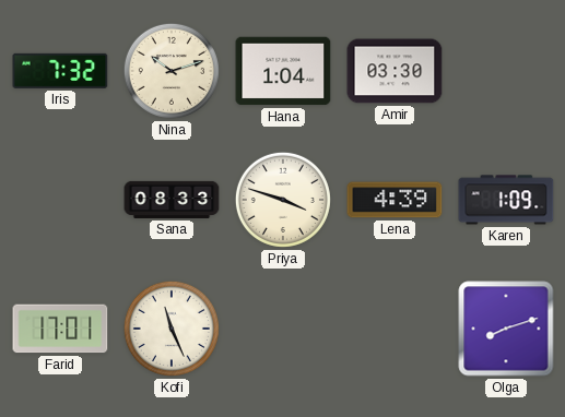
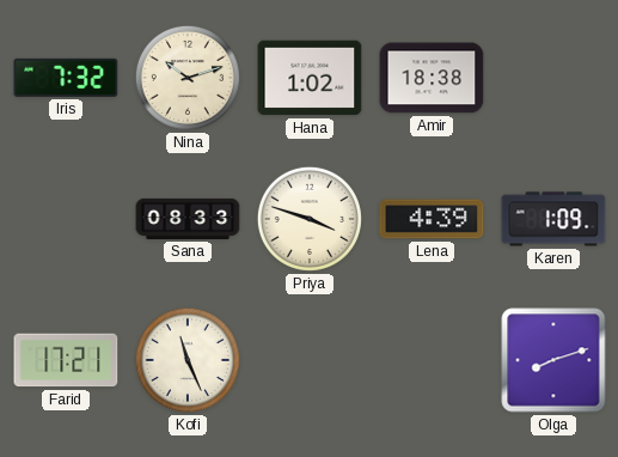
Hana: 1:04 -> 1:02 (310, 78)
Amir: 03:30 -> 18:38 (432, 78)
Farid: 17:01 -> 17:21 (66, 360)
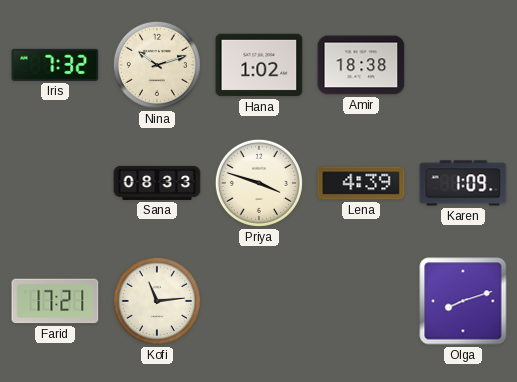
Kofi: 11:26 -> 11:14 (157, 301)
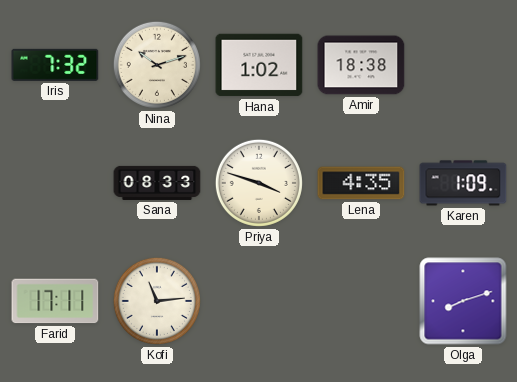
Lena: 4:39 -> 4:35 (361, 183)
Farid: 17:21 -> 17:11 (55, 301)
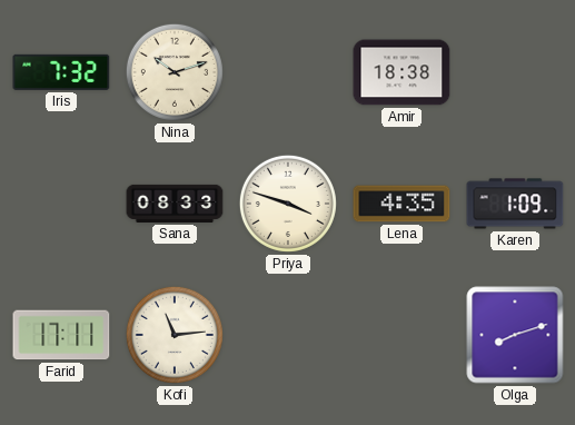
Hana: 1:02 -> none (259, 65)
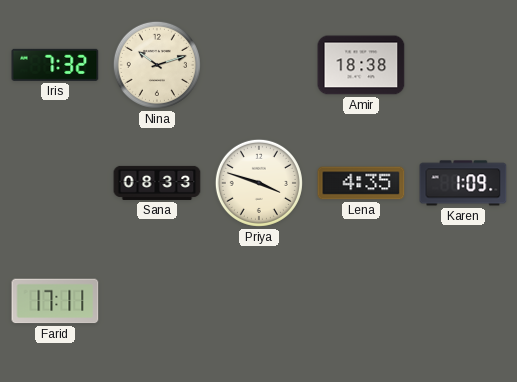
Kofi: 11:14 -> none (175, 335)
Olga: 8:12 -> none (515, 335)
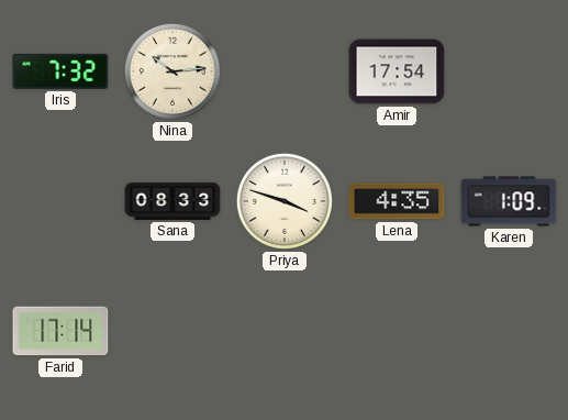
Nina: 10:12 -> 10:14 (172, 71)
Amir: 18:38 -> 17:54 (397, 71)
Farid: 17:11 -> 17:14 (60, 331)
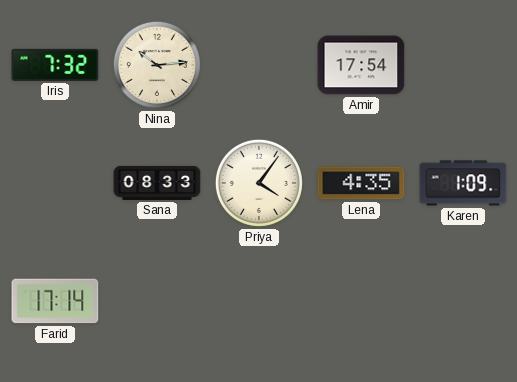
Priya: 3:48 -> 4:06 (259, 183)
